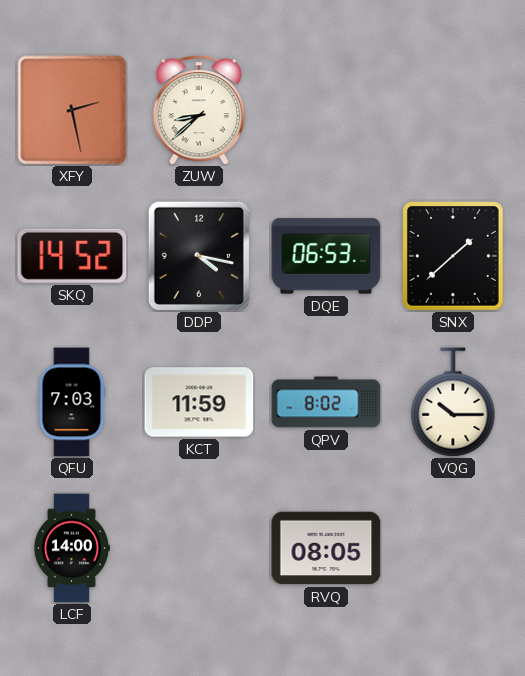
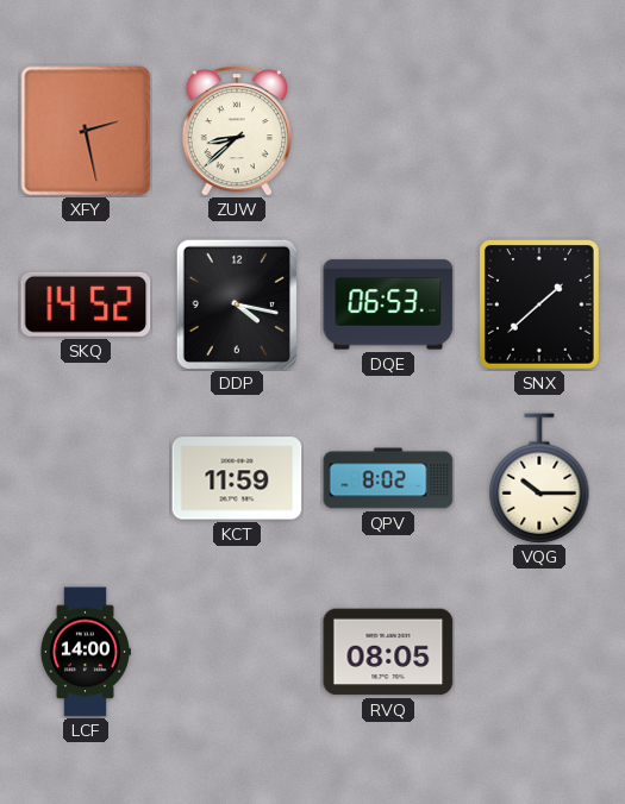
QFU: 7:03 -> none (72, 402)
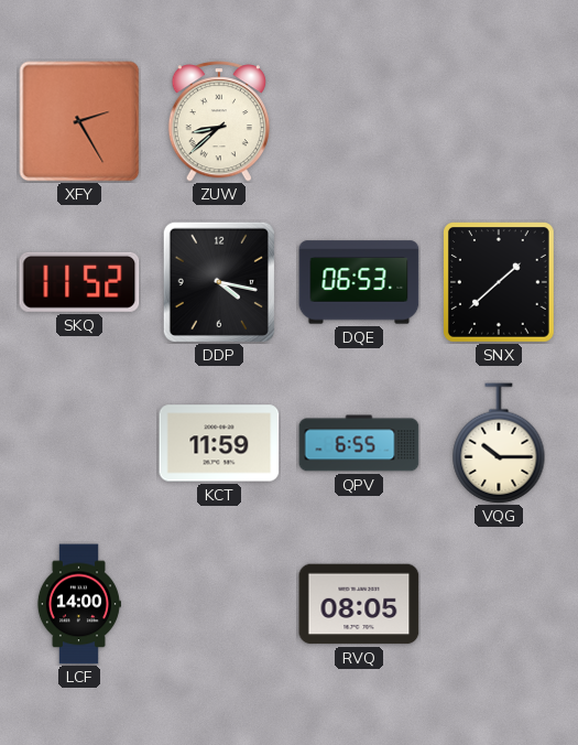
XFY: 2:28 -> 2:25 (79, 121)
SKQ: 14:52 -> 11:52 (79, 282)
QPV: 8:02 -> 6:55 (359, 443)
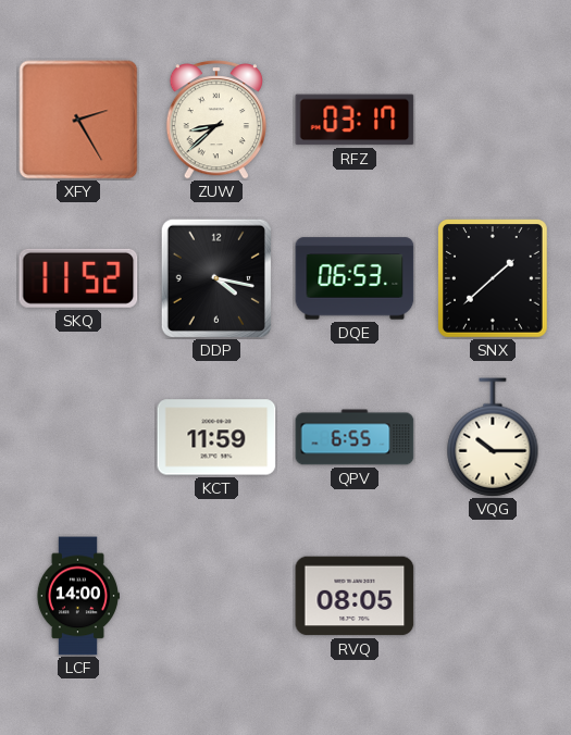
RFZ: none -> 03:17 (355, 120)
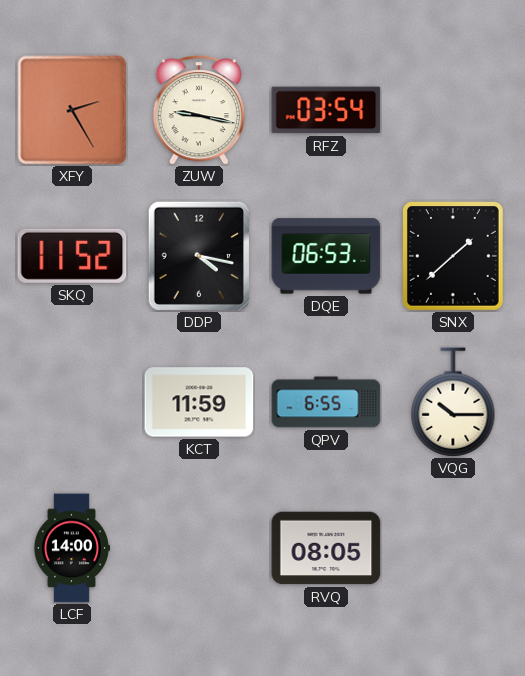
ZUW: 8:38 -> 9:17 (199, 110)
RFZ: 03:17 -> 03:54 (326, 110)
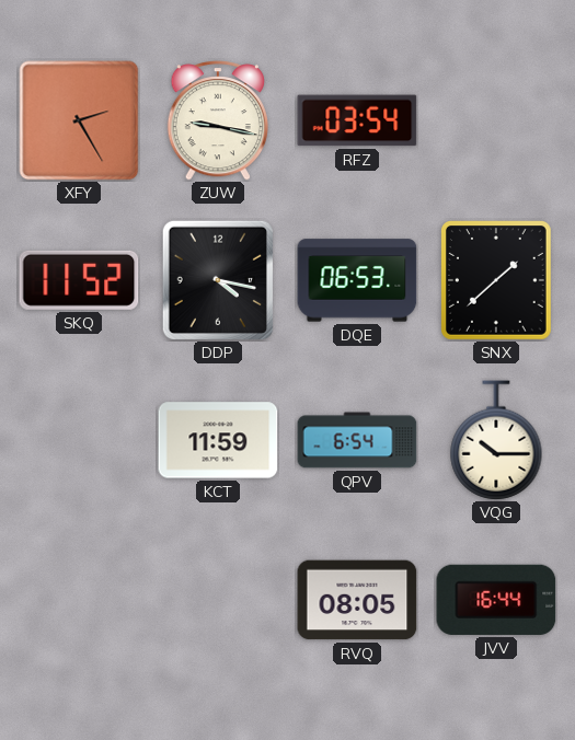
QPV: 6:55 -> 6:54 (357, 440)
LCF: 14:00 -> none (71, 548)
JVV: none -> 16:44 (496, 600)
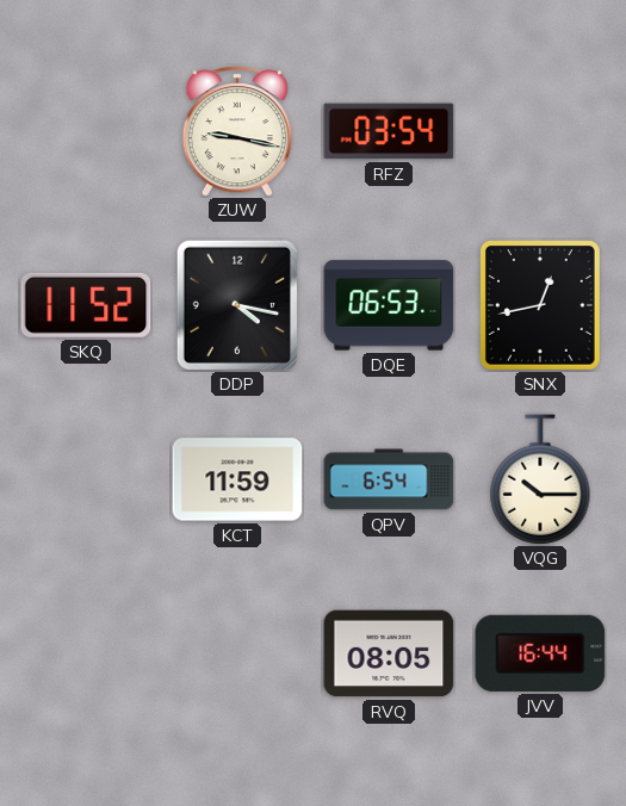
XFY: 2:25 -> none (79, 120)
SNX: 1:38 -> 12:43 (541, 306)
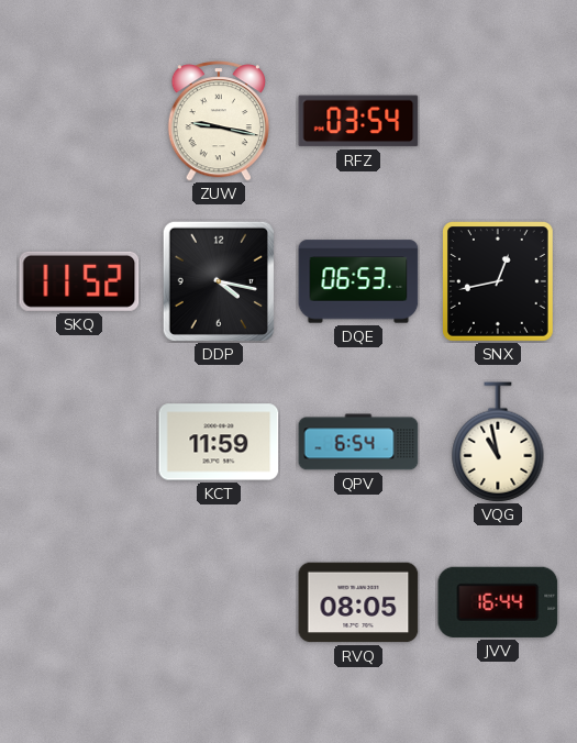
VQG: 10:15 -> 10:58 (498, 442)
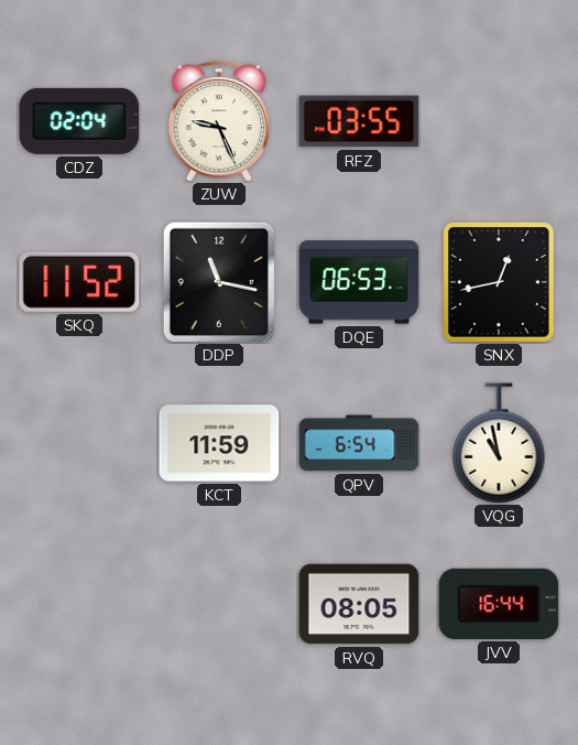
CDZ: none -> 02:04 (79, 121)
ZUW: 9:17 -> 9:26 (219, 121)
RFZ: 03:54 -> 03:55 (359, 121)
DDP: 4:17 -> 11:17 (219, 281)
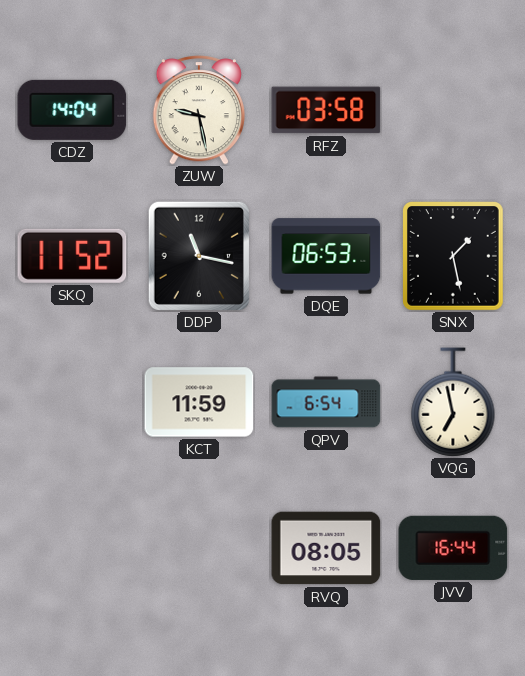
CDZ: 02:04 -> 14:04 (72, 110)
ZUW: 9:26 -> 9:28 (199, 110)
RFZ: 03:55 -> 03:58 (326, 110)
SNX: 12:43 -> 1:28 (454, 257)
VQG: 10:58 -> 6:58 (453, 402)
